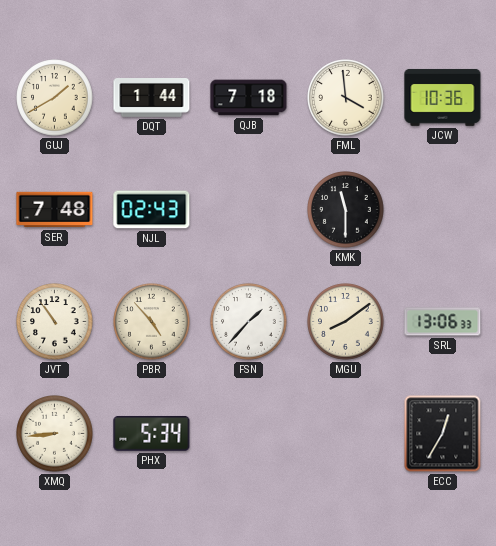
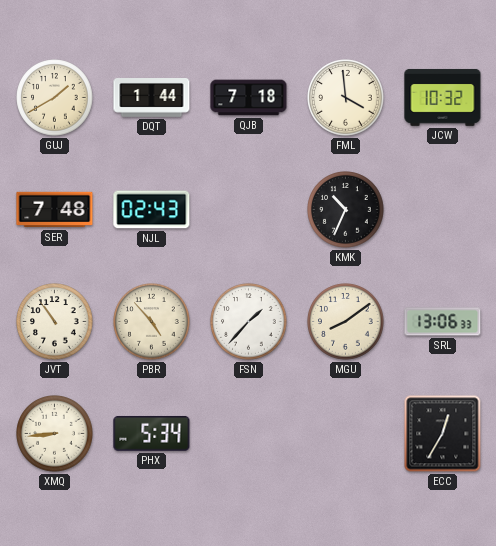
JCW: 10:36 -> 10:32 (443, 98)
KMK: 11:30 -> 10:34 (346, 210)
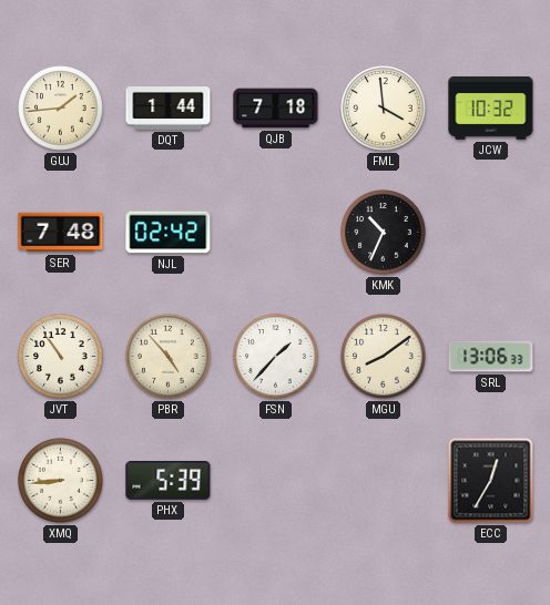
GUJ: 1:40 -> 1:44 (61, 109)
NJL: 02:43 -> 02:42 (169, 233)
PHX: 5:34 -> 5:39 (169, 481)
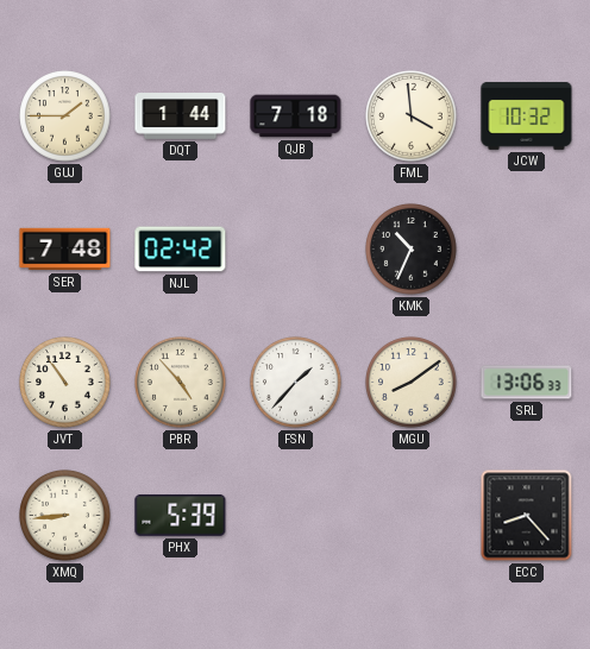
GUJ: 1:44 -> 1:45 (65, 116)
ECC: 12:35 -> 8:23 (527, 516)
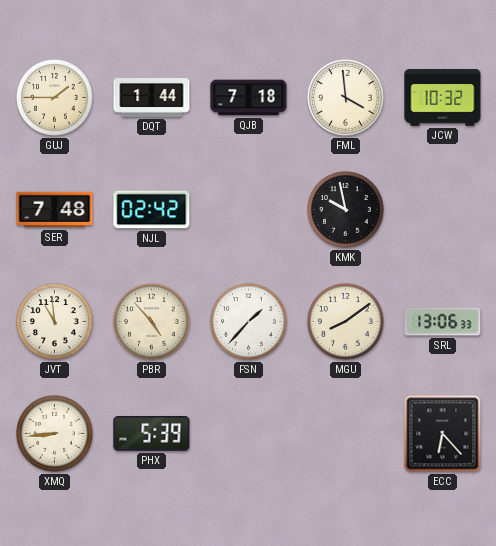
KMK: 10:34 -> 9:58 (346, 210)
JVT: 10:54 -> 10:59 (55, 322)
ECC: 8:23 -> 6:23 (443, 434)
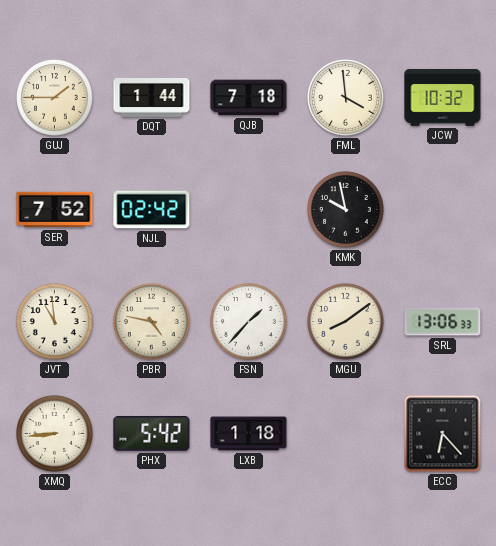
SER: 7:48 -> 7:52 (55, 210)
PBR: 4:53 -> 4:47 (152, 322)
PHX: 5:39 -> 5:42 (152, 434)
LXB: none -> 1:18 (249, 434)
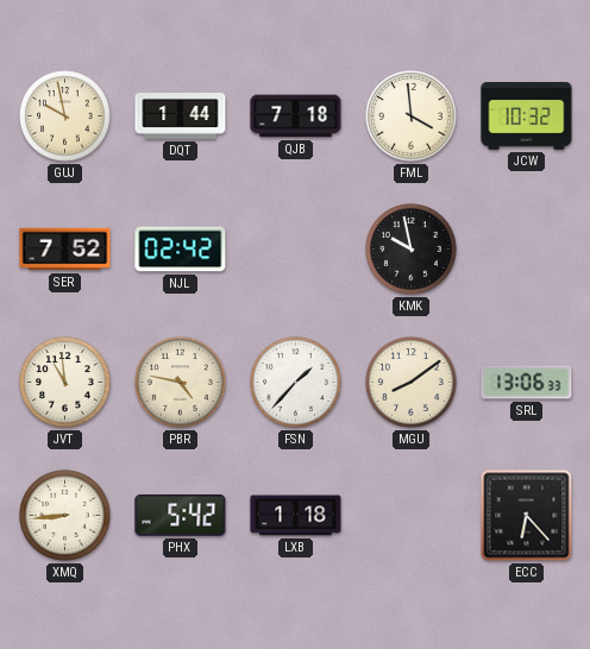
GUJ: 1:45 -> 9:58 (65, 116)
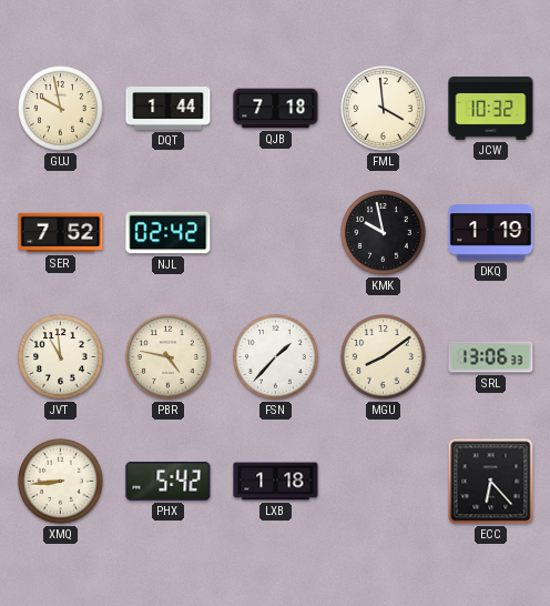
DKQ: none -> 1:19 (491, 233)
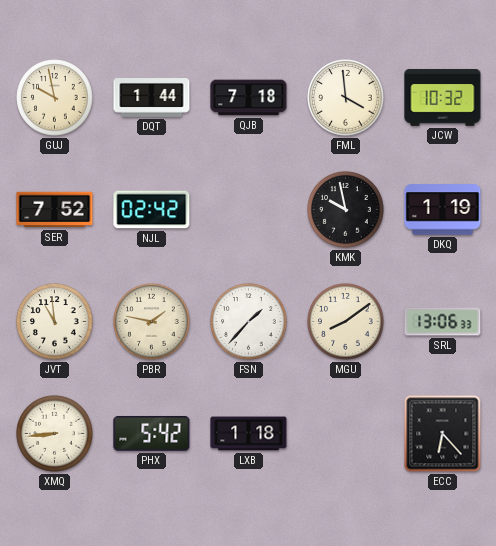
PBR: 4:47 -> 1:47 (152, 322)
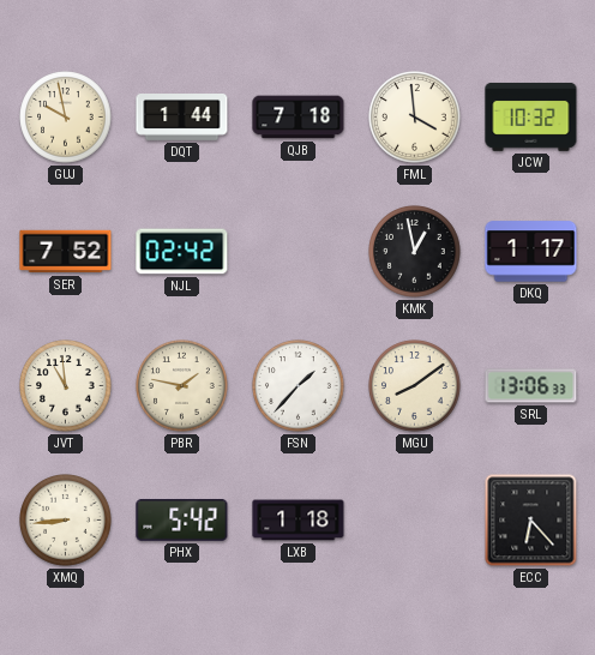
KMK: 9:58 -> 12:58 (415, 252)
DKQ: 1:19 -> 1:17 (531, 252)
